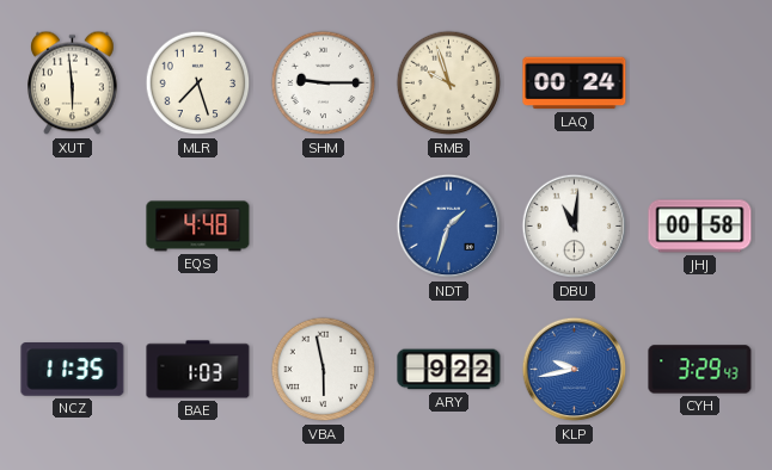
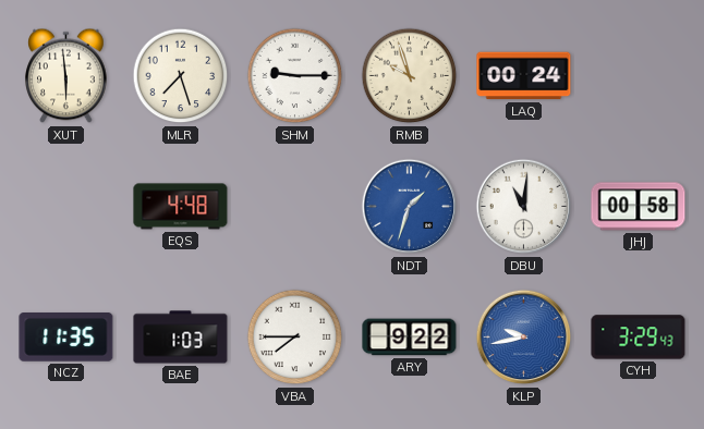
VBA: 5:58 -> 7:45 (295, 338)
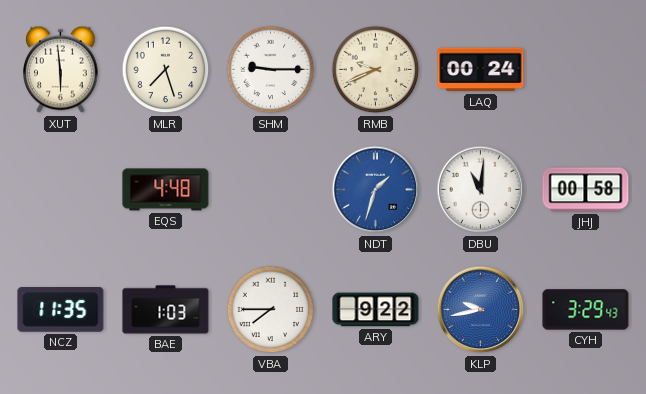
RMB: 9:57 -> 9:41 (376, 70)
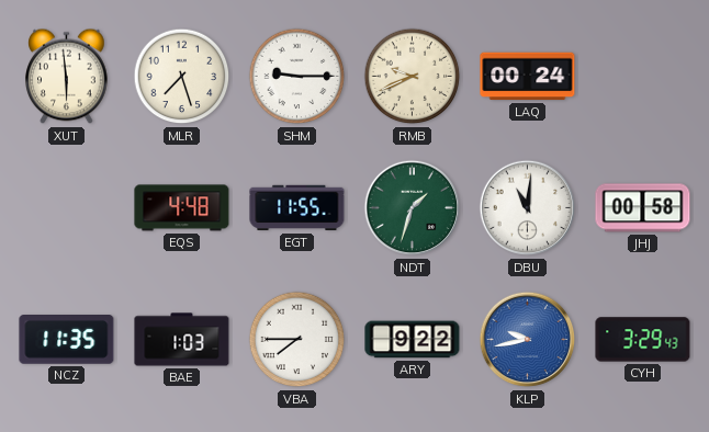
EGT: none -> 11:55 (297, 208)
NDT dial: blue -> green (413, 208)
